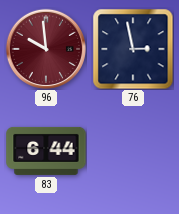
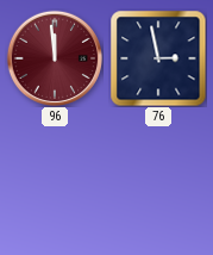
96: 9:59 -> 11:59 (54, 57)
83: 6:44 -> none (46, 151)
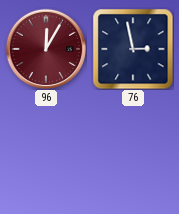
96: 11:59 -> 12:05 (45, 48)
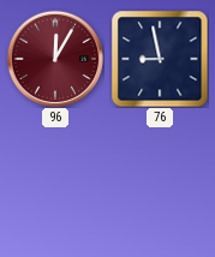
76: 2:58 -> 8:58 (160, 59)
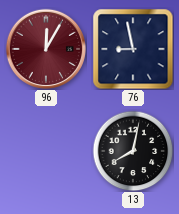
13: none -> 8:02 (133, 151)
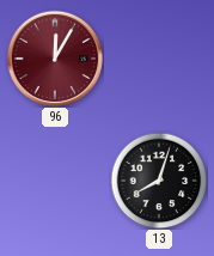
76: 8:58 -> none (133, 49)
13: 8:02 -> 8:03 (159, 181)
